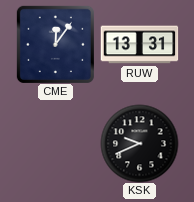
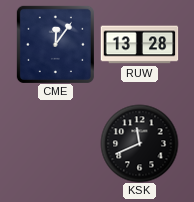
RUW: 13:31 -> 13:28 (139, 45)
KSK: 9:41 -> 11:41 (139, 143)
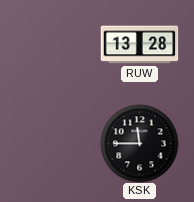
CME: 12:06 -> none (55, 44)
KSK: 11:41 -> 11:45 (139, 143)
